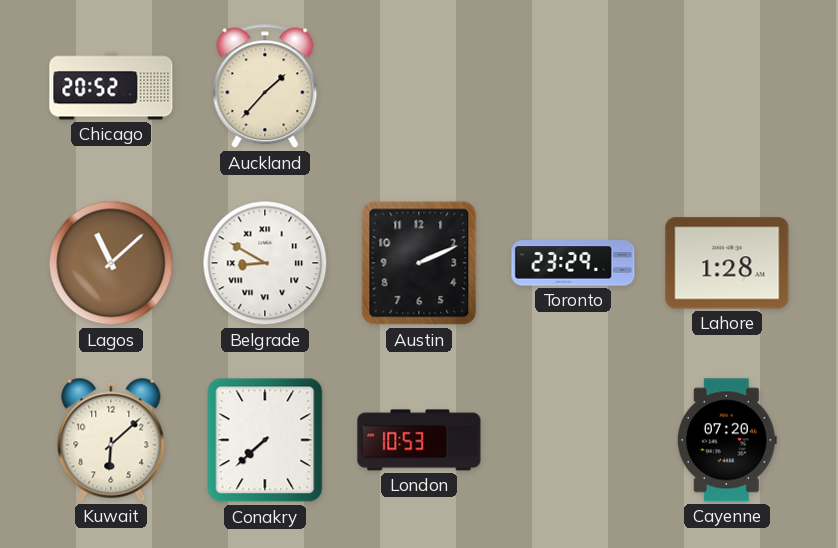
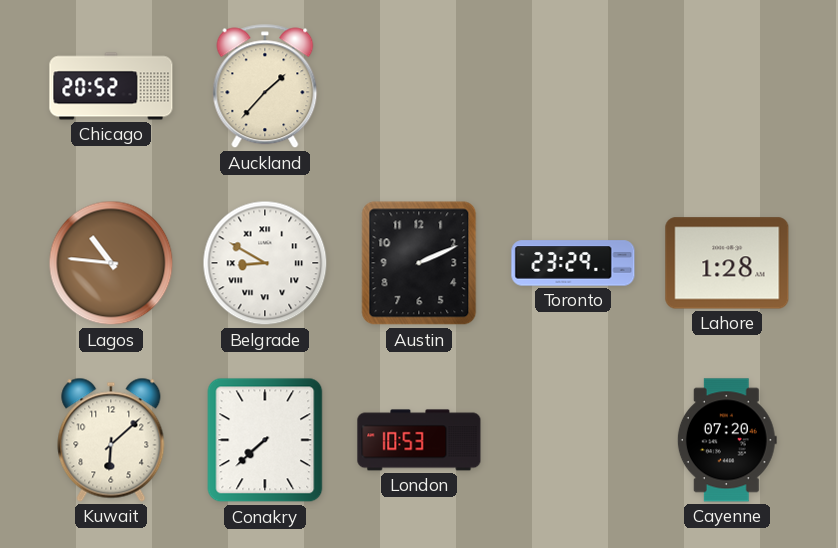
Lagos: 11:08 -> 10:46 (111, 263)
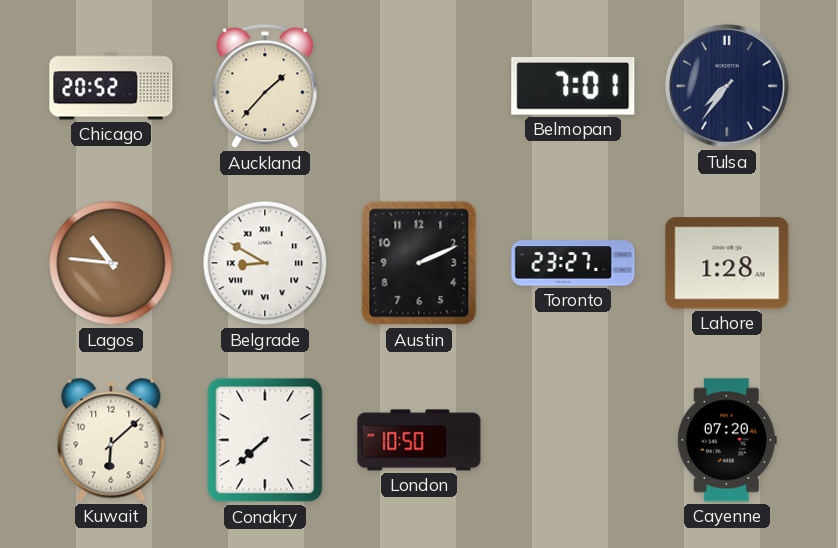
Belmopan: none -> 7:01 (573, 86)
Tulsa: none -> 7:36 (727, 86)
Toronto: 23:29 -> 23:27 (573, 263)
London: 10:53 -> 10:50 (419, 440)
